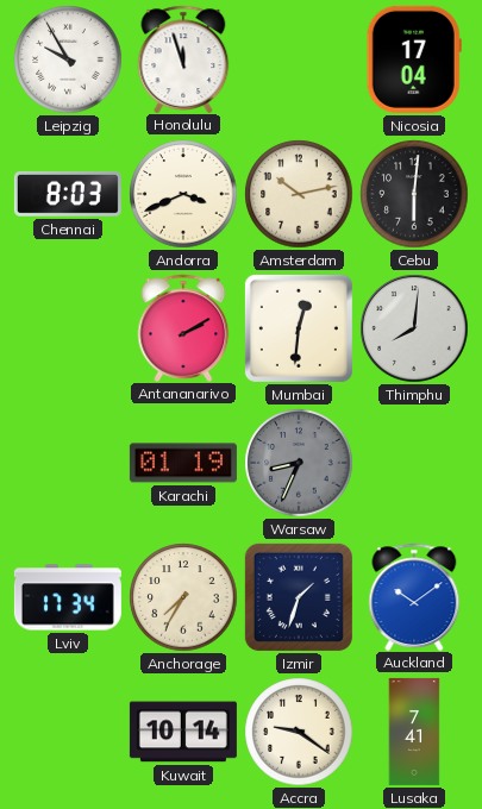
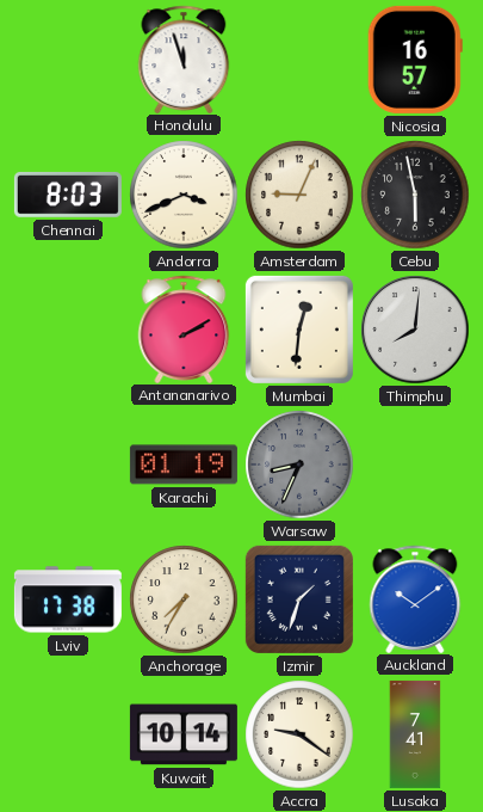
Leipzig: 9:55 -> none (68, 59)
Nicosia: 17:04 -> 16:57 (415, 60)
Amsterdam: 10:13 -> 9:04 (299, 195)
Cebu: 6:01 -> 5:58 (415, 195)
Lviv: 17:34 -> 17:38 (68, 599)
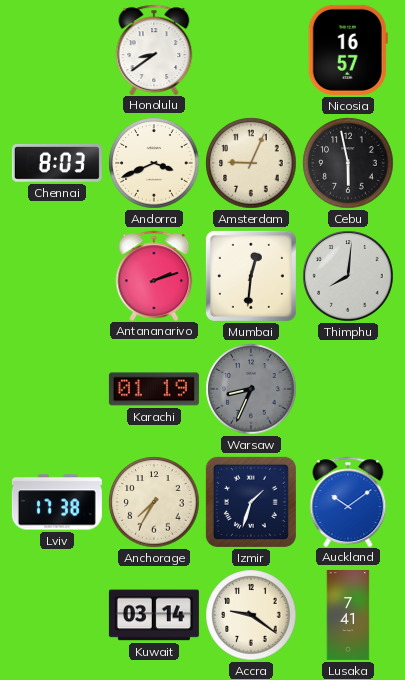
Honolulu: 11:57 -> 8:39 (154, 49)
Antananarivo: 2:10 -> 2:12 (154, 275)
Kuwait: 10:14 -> 03:14 (154, 615)
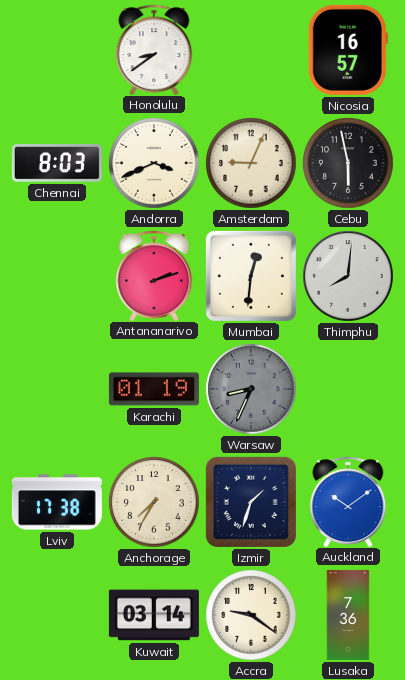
Lusaka: 7:41 -> 7:36 (348, 615)
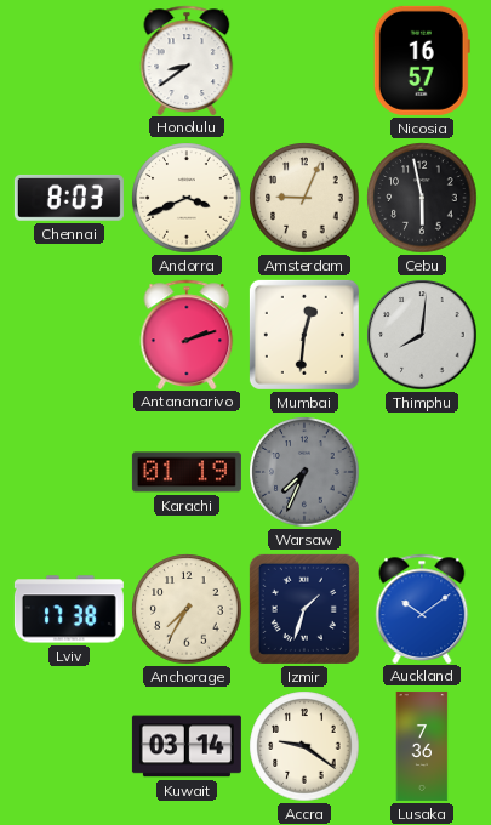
Warsaw: 8:34 -> 7:34 (304, 472)
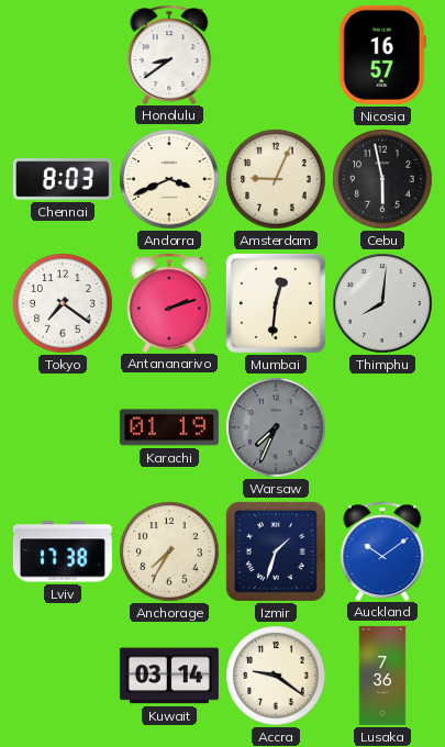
Tokyo: none -> 7:21 (63, 303)
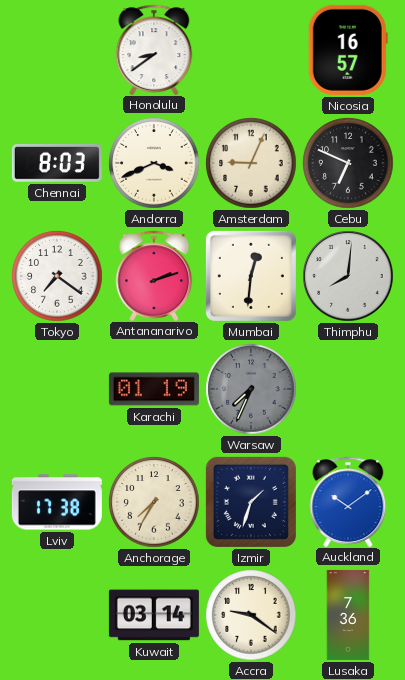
Cebu: 5:58 -> 6:49 (348, 163)
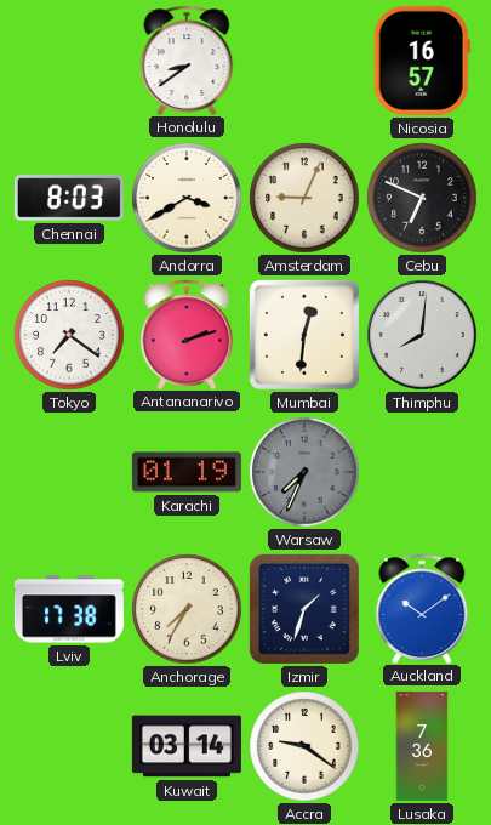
Andorra: 3:41 -> 3:40 (187, 198)
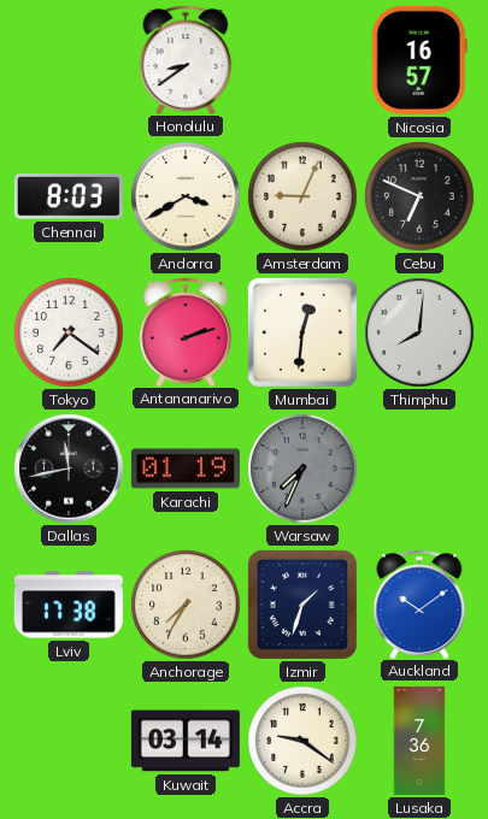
Dallas: none -> 11:43 (69, 469)
